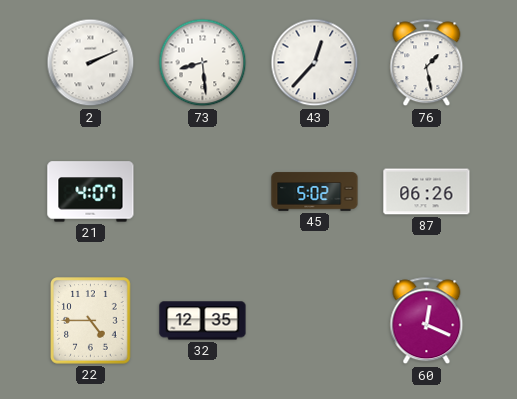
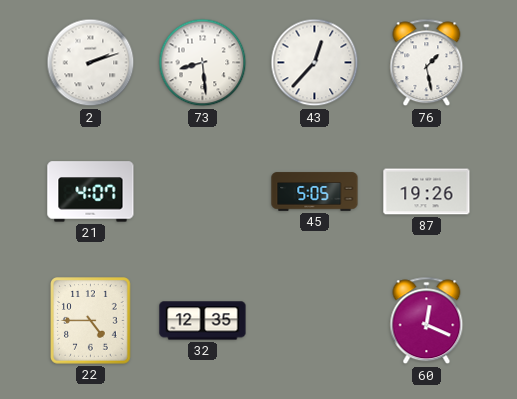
2: 2:11 -> 2:12 (91, 63)
45: 5:02 -> 5:05 (315, 192)
87: 06:26 -> 19:26 (427, 192)
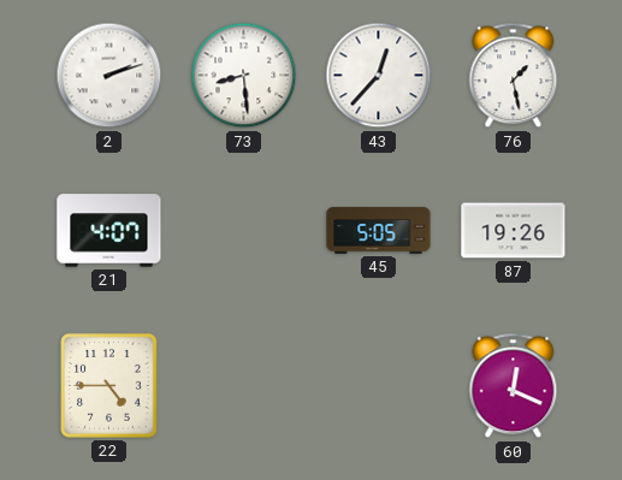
32: 12:35 -> none (203, 321)
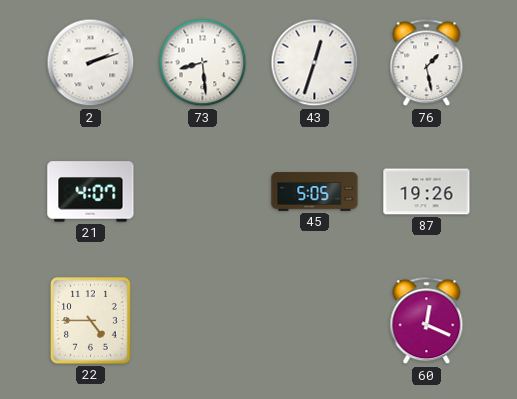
43: 12:37 -> 12:33 (315, 63)
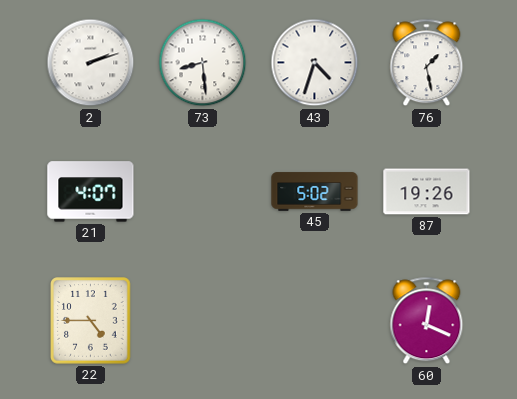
43: 12:33 -> 4:33 (315, 63)
45: 5:05 -> 5:02 (315, 192)
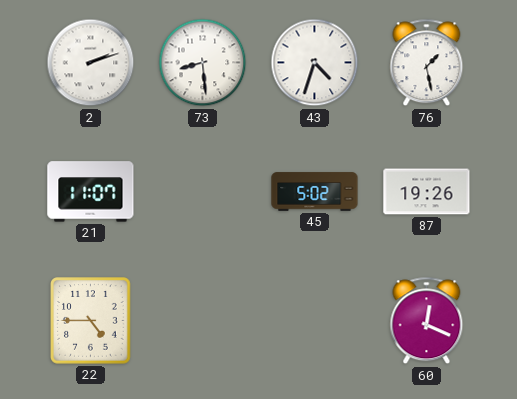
21: 4:07 -> 11:07 (91, 192)
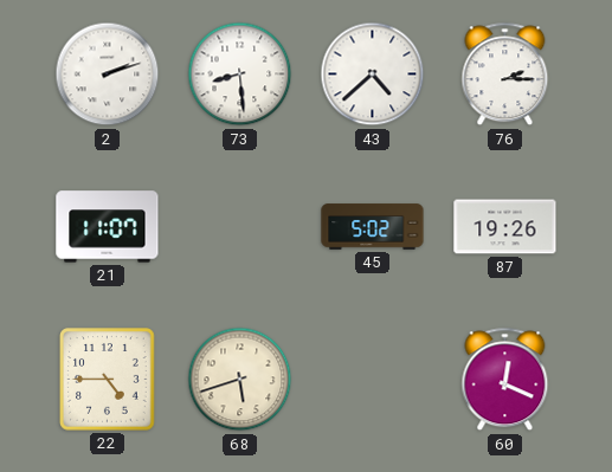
43: 4:33 -> 4:38 (373, 75)
76: 1:28 -> 2:15 (505, 75)
68: none -> 5:42 (240, 380)
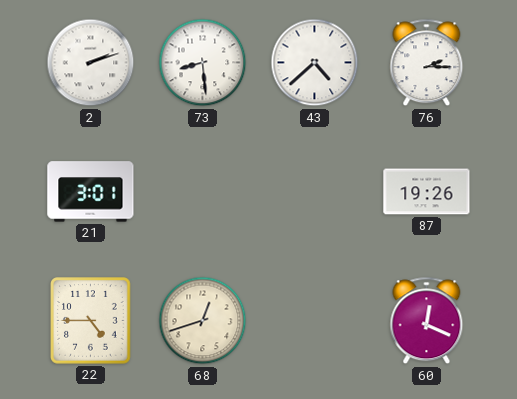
21: 11:07 -> 3:01 (91, 192)
45: 5:02 -> none (373, 227)
68: 5:42 -> 12:42 (203, 321)
